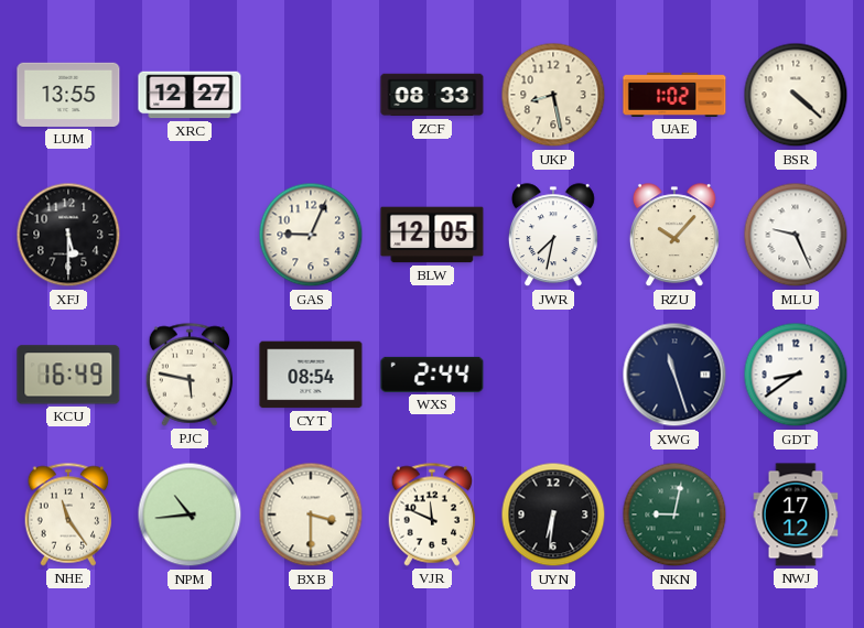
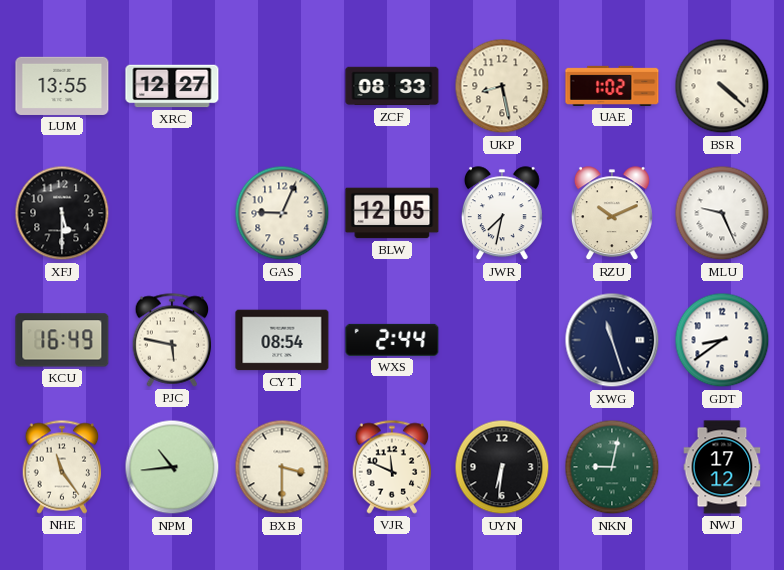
RZU: 10:07 -> 10:11 (612, 214)
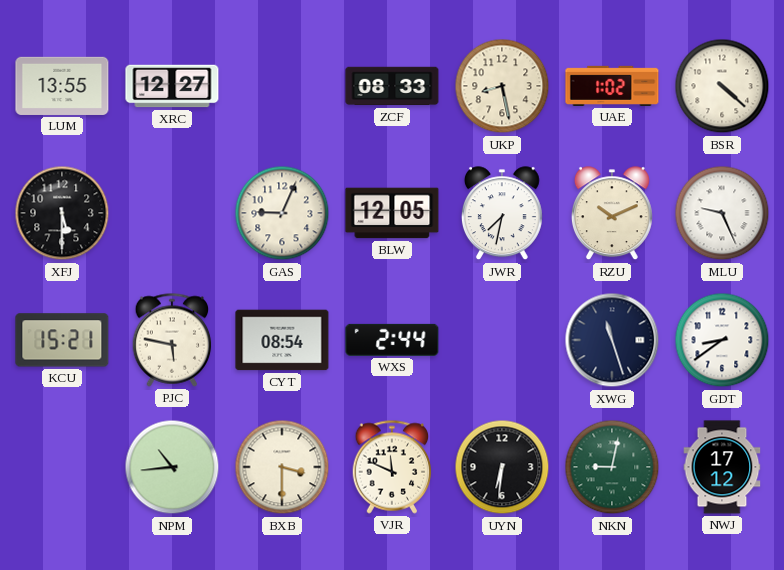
KCU: 16:49 -> 15:21 (62, 340)
NHE: 11:24 -> none (62, 467)
